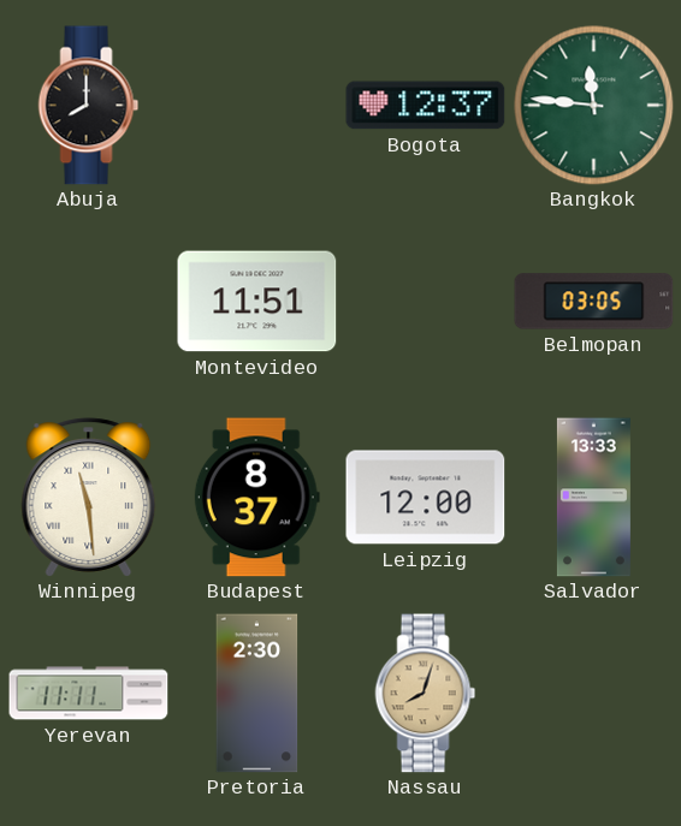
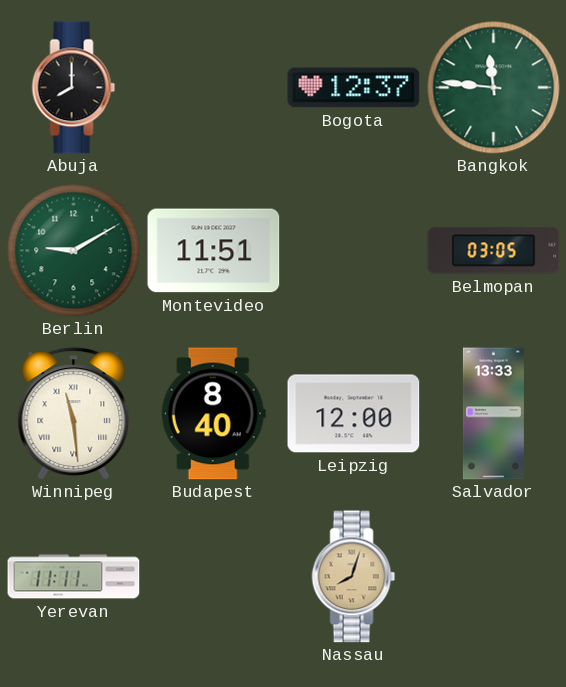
Berlin: none -> 9:10 (74, 251)
Budapest: 8:37 -> 8:40 (213, 414)
Pretoria: 2:30 -> none (257, 694)
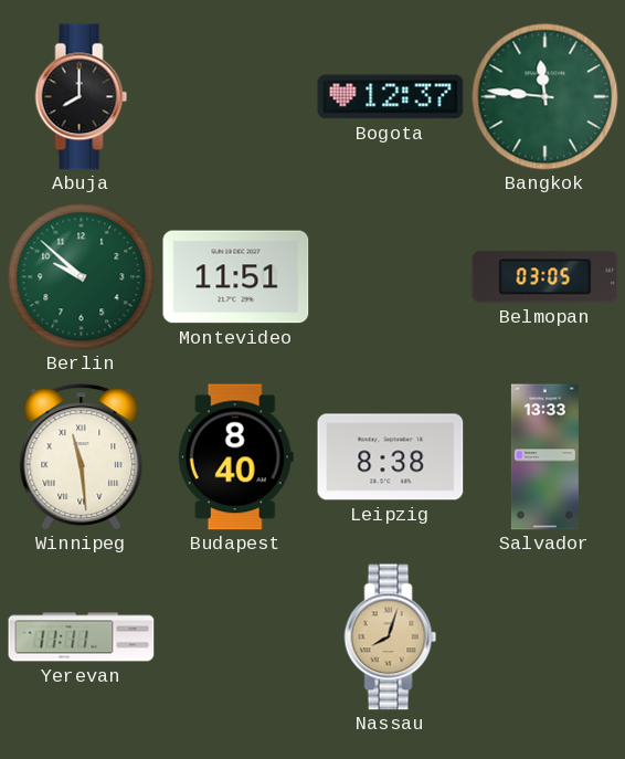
Berlin: 9:10 -> 9:52 (82, 277)
Leipzig: 12:00 -> 8:38 (391, 457)
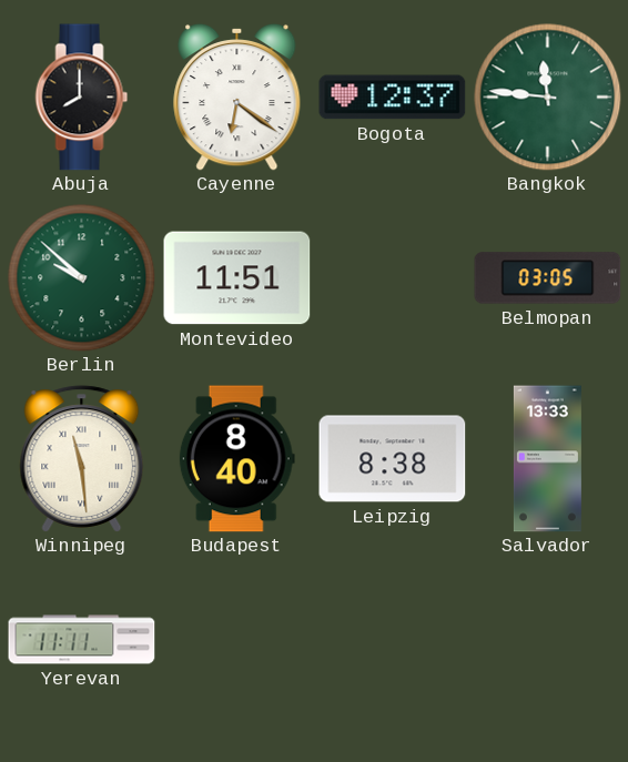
Cayenne: none -> 6:21 (237, 96)
Nassau: 8:03 -> none (391, 637)
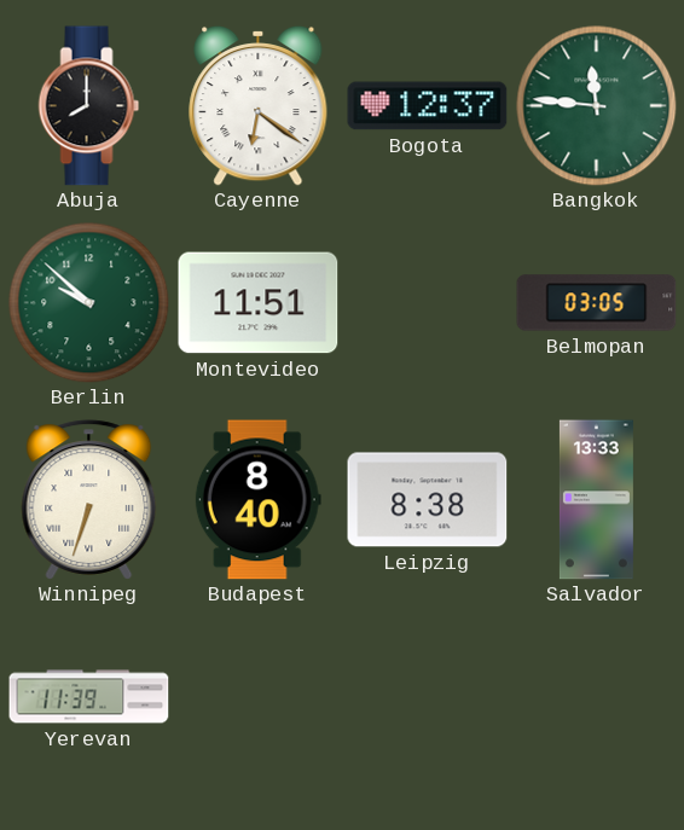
Winnipeg: 11:29 -> 6:33 (89, 500)
Yerevan: 11:11 -> 11:39 (89, 697)
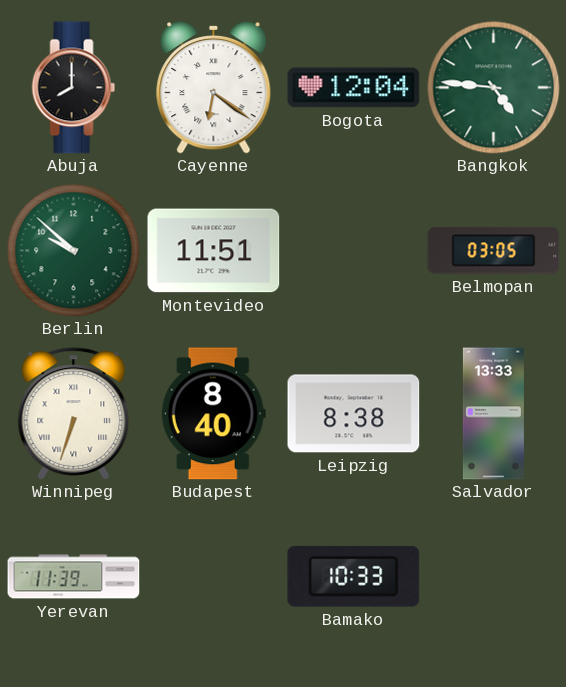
Bogota: 12:37 -> 12:04 (354, 88)
Bangkok: 11:46 -> 4:46 (494, 88)
Bamako: none -> 10:33 (354, 576)
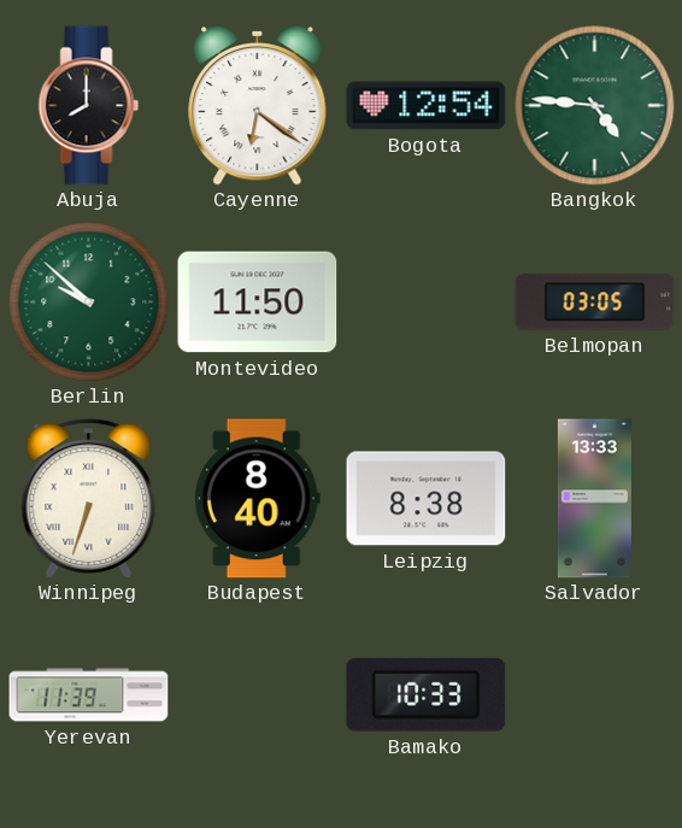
Bogota: 12:04 -> 12:54 (427, 106)
Montevideo: 11:51 -> 11:50 (258, 303)
